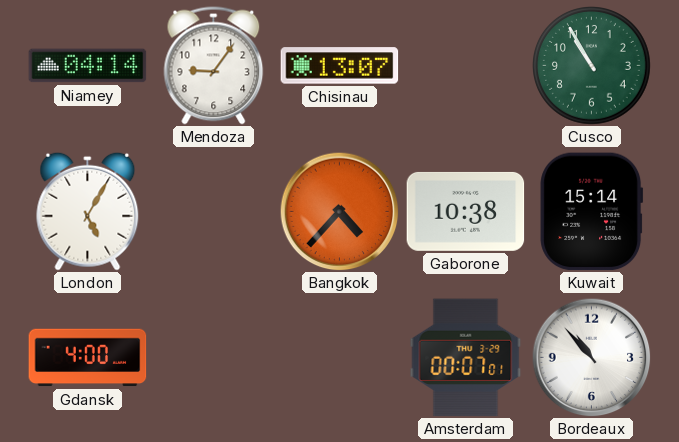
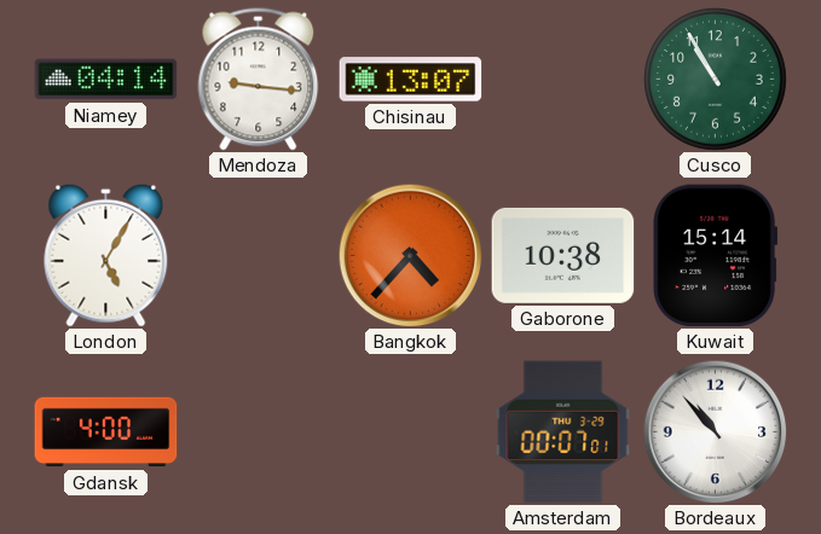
Mendoza: 9:06 -> 9:16 (259, 80)
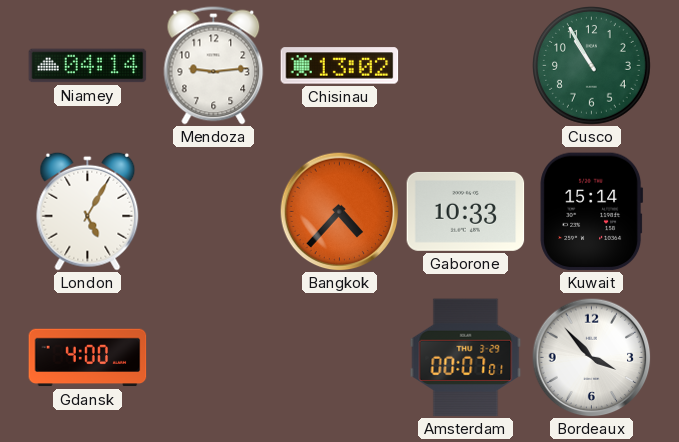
Mendoza: 9:16 -> 9:14 (214, 66)
Chisinau: 13:07 -> 13:02 (340, 66)
Gaborone: 10:38 -> 10:33 (466, 211)
Bordeaux: 10:53 -> 3:53 (591, 357)
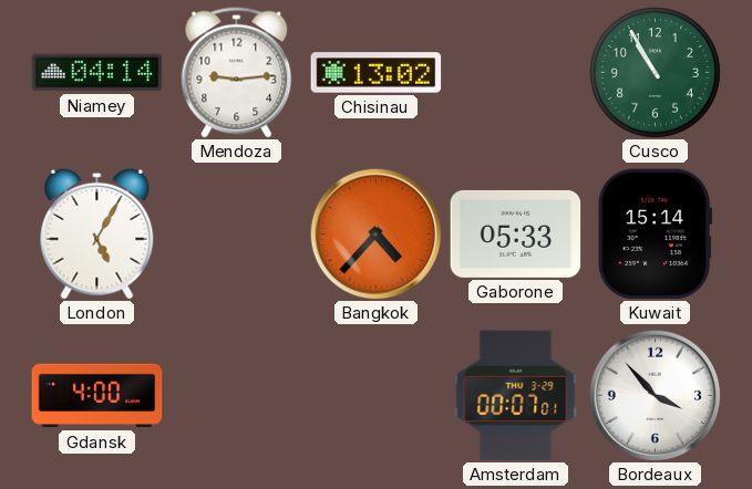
Gaborone: 10:33 -> 05:33 (516, 233)
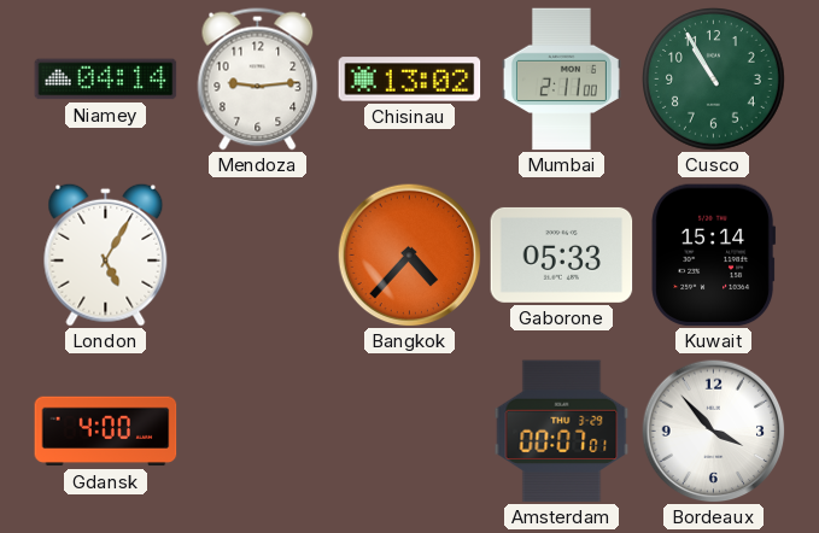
Mumbai: none -> 2:11 (561, 80)
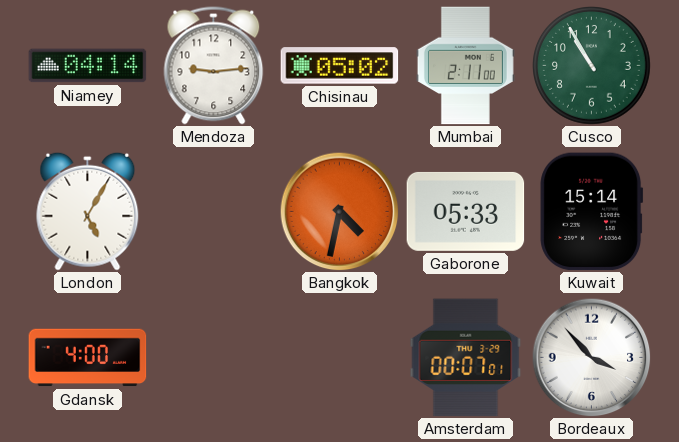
Chisinau: 13:02 -> 05:02 (340, 66)
Bangkok: 4:37 -> 4:32 (339, 211)
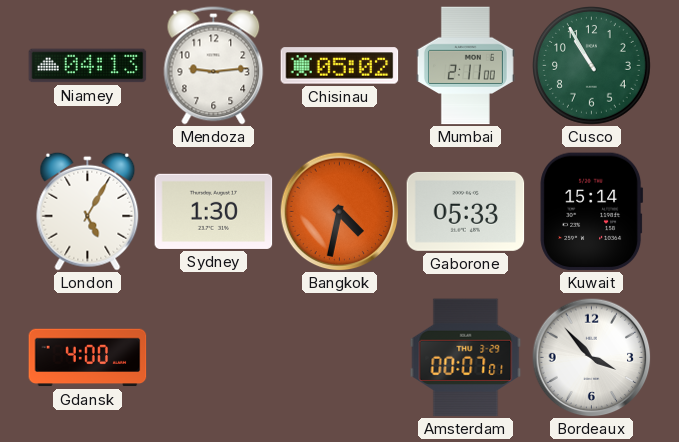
Niamey: 04:14 -> 04:13 (88, 66)
Sydney: none -> 1:30 (214, 211)
